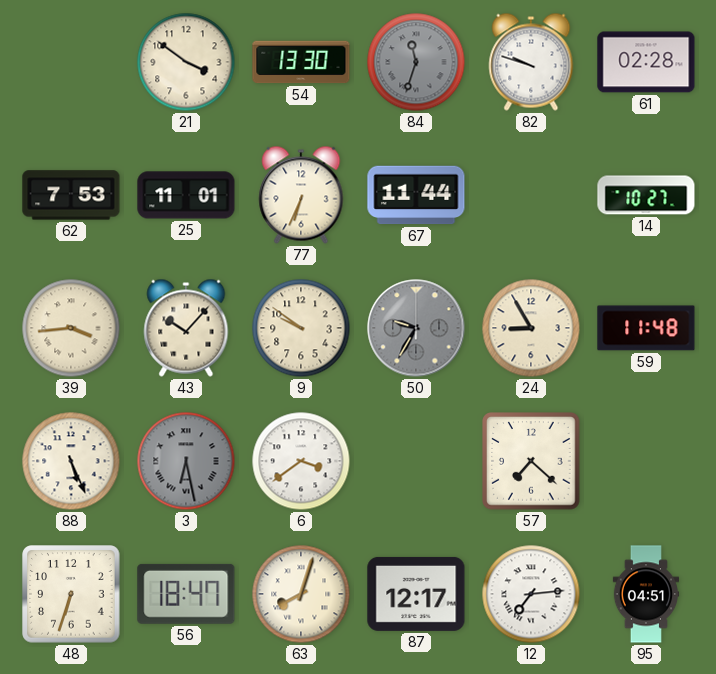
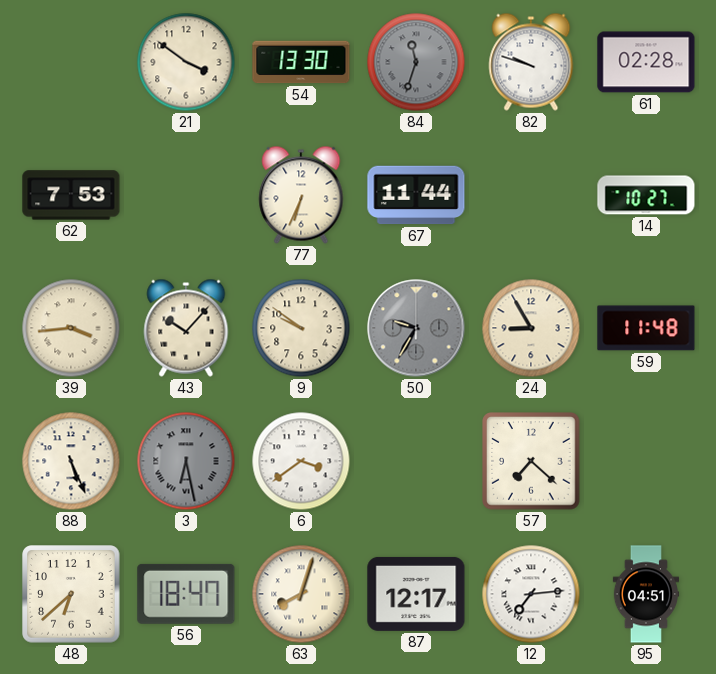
25: 11:01 -> none (186, 195)
48: 6:33 -> 6:38 (71, 594)
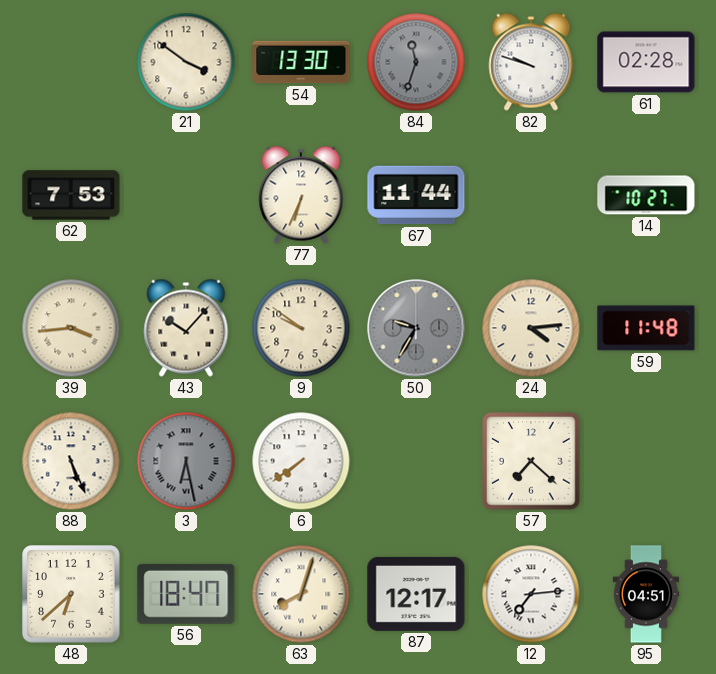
24: 8:55 -> 4:14 (531, 328)
6: 3:39 -> 7:39 (301, 461)
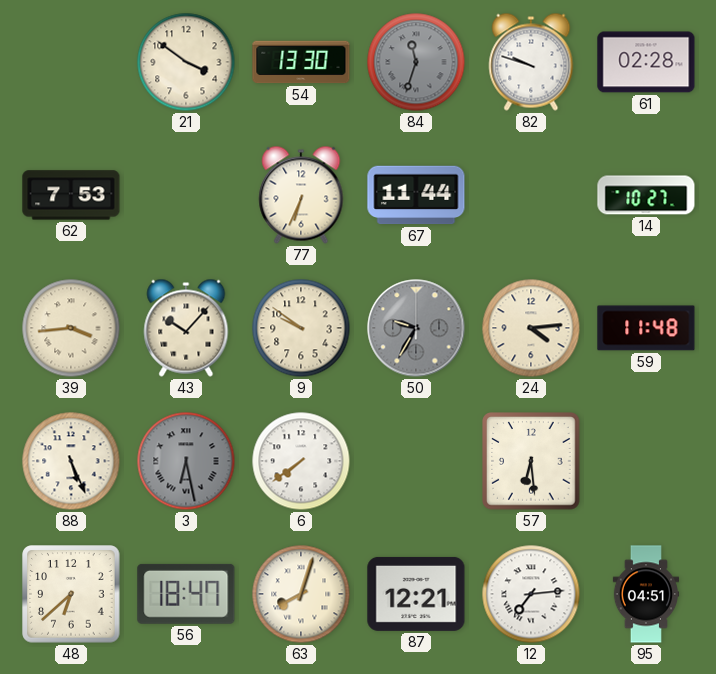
57: 7:22 -> 6:29 (531, 461)
87: 12:17 -> 12:21 (416, 594)
